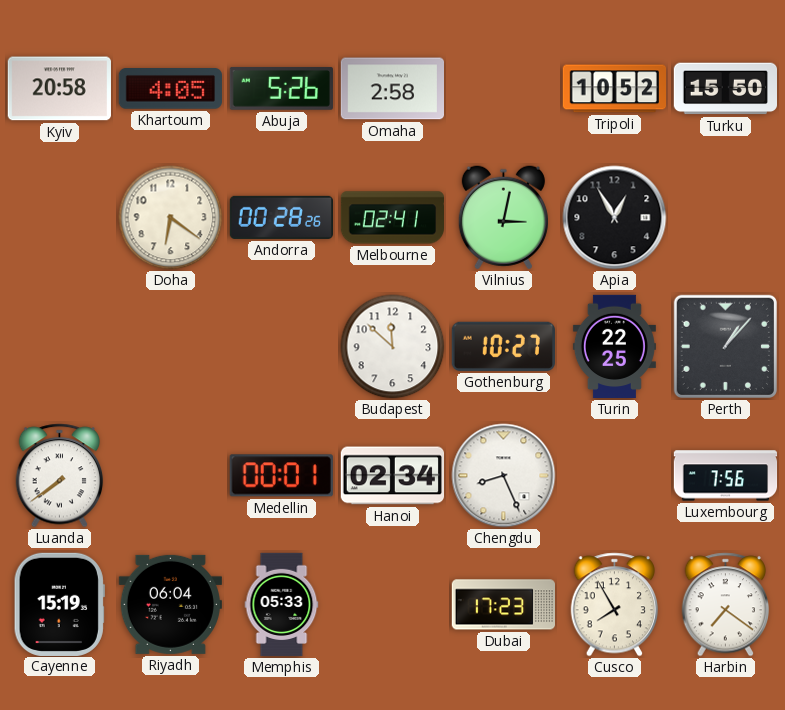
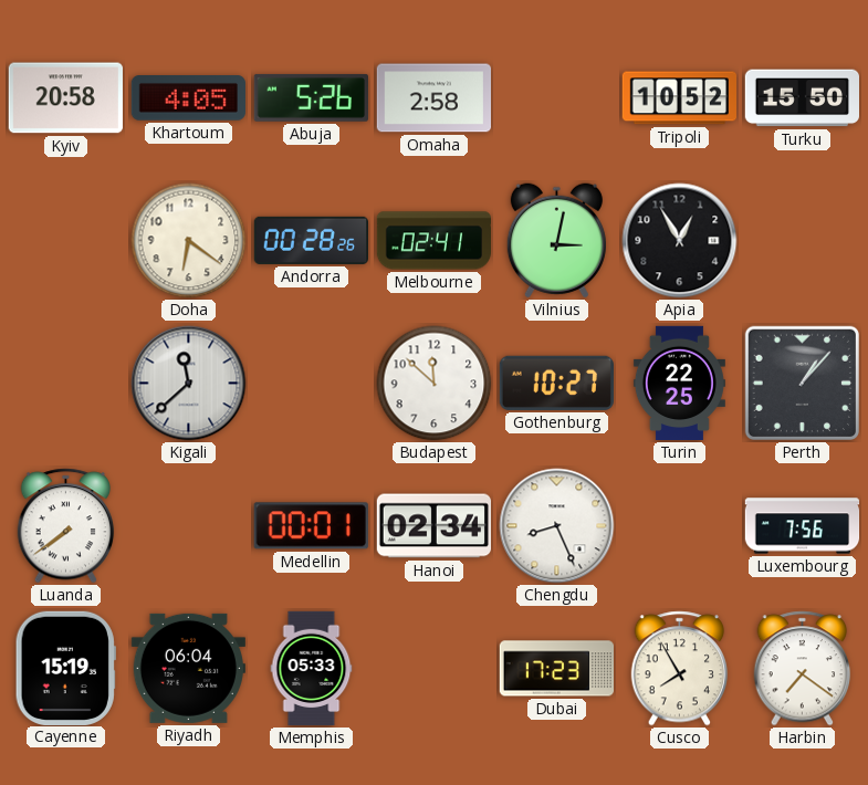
Kigali: none -> 11:38 (189, 384)
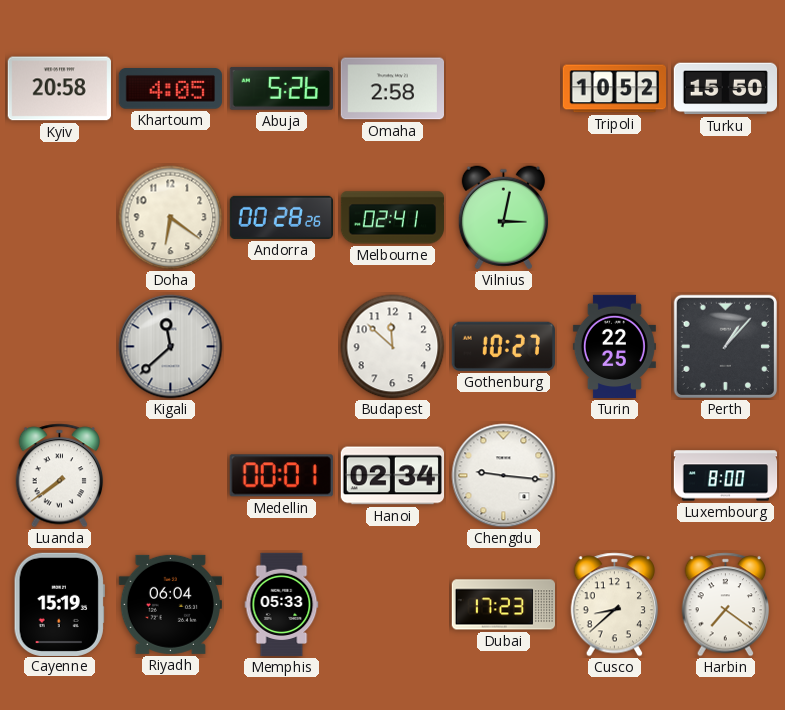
Apia: 12:55 -> none (680, 241)
Chengdu: 8:26 -> 9:16 (504, 476)
Luxembourg: 7:56 -> 8:00 (726, 476)
Cusco: 7:55 -> 8:38 (615, 605)
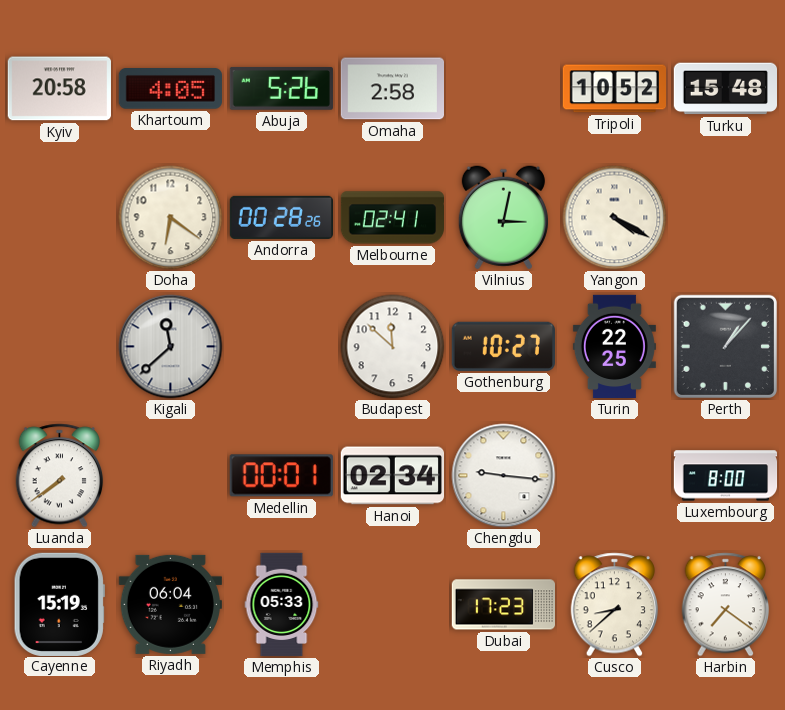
Turku: 15:50 -> 15:48 (725, 89)
Yangon: none -> 4:20 (615, 218)
